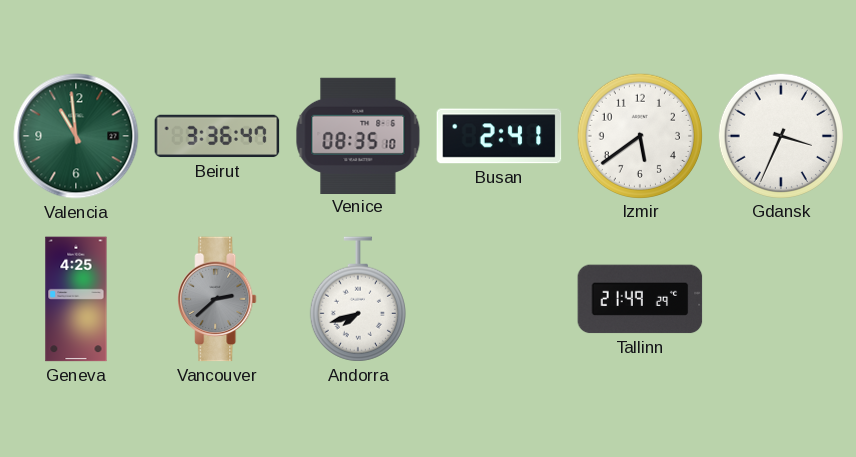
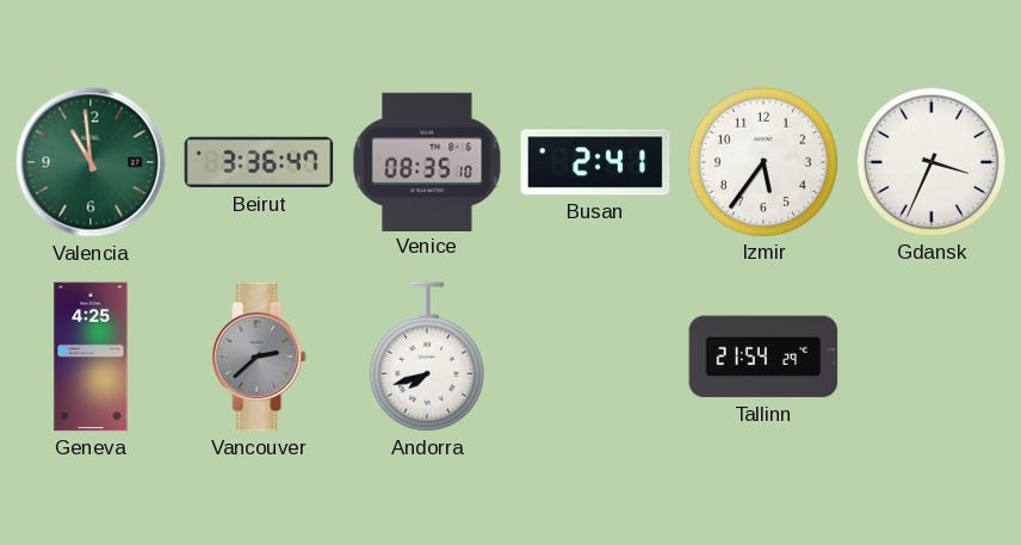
Izmir: 5:39 -> 5:36 (762, 161)
Tallinn: 21:49 -> 21:54 (763, 357)
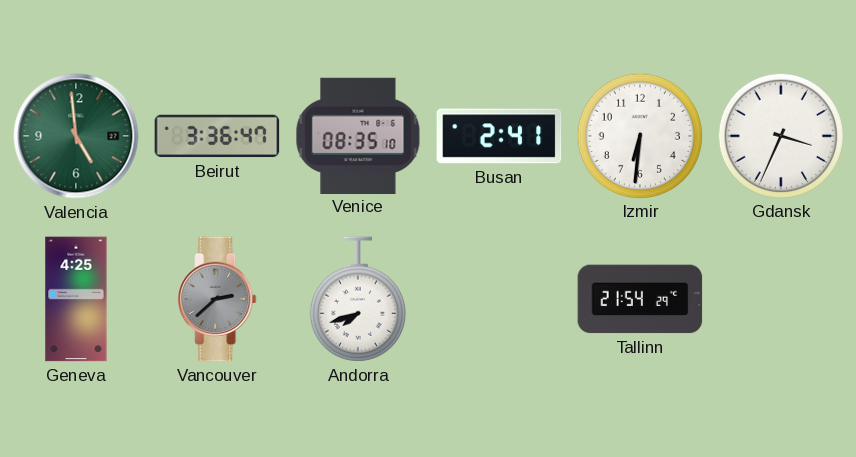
Valencia: 10:59 -> 4:59 (76, 136)
Izmir: 5:36 -> 6:31 (639, 135)
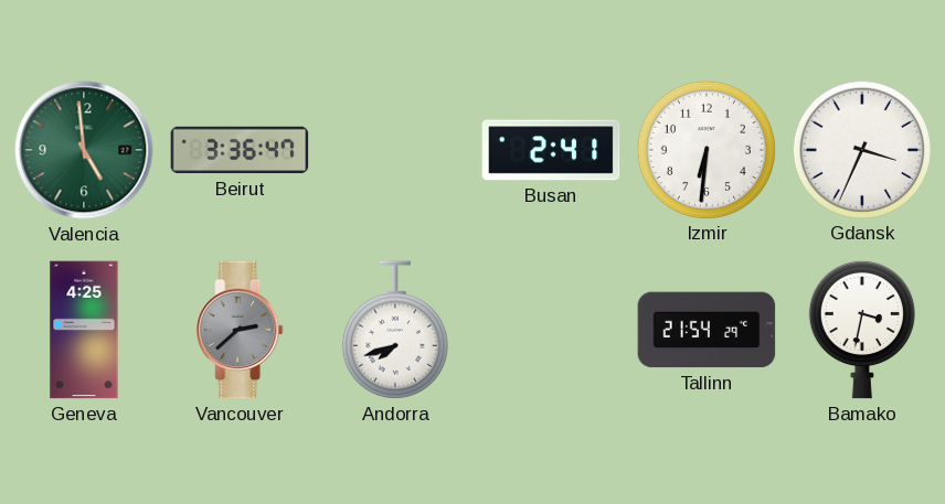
Venice: 08:35 -> none (358, 135)
Bamako: none -> 3:32 (862, 330)
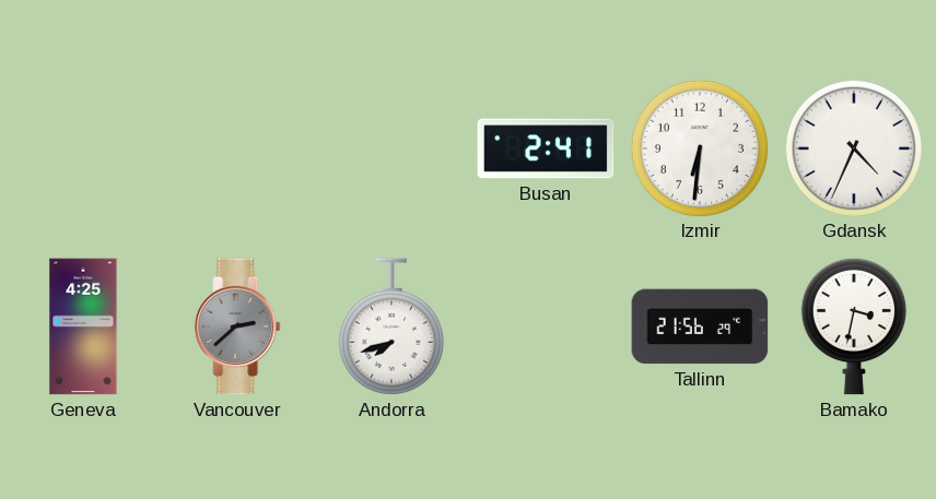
Valencia: 4:59 -> none (84, 150)
Beirut: 3:36 -> none (240, 150)
Gdansk: 3:34 -> 4:34 (853, 147)
Tallinn: 21:54 -> 21:56 (700, 326)
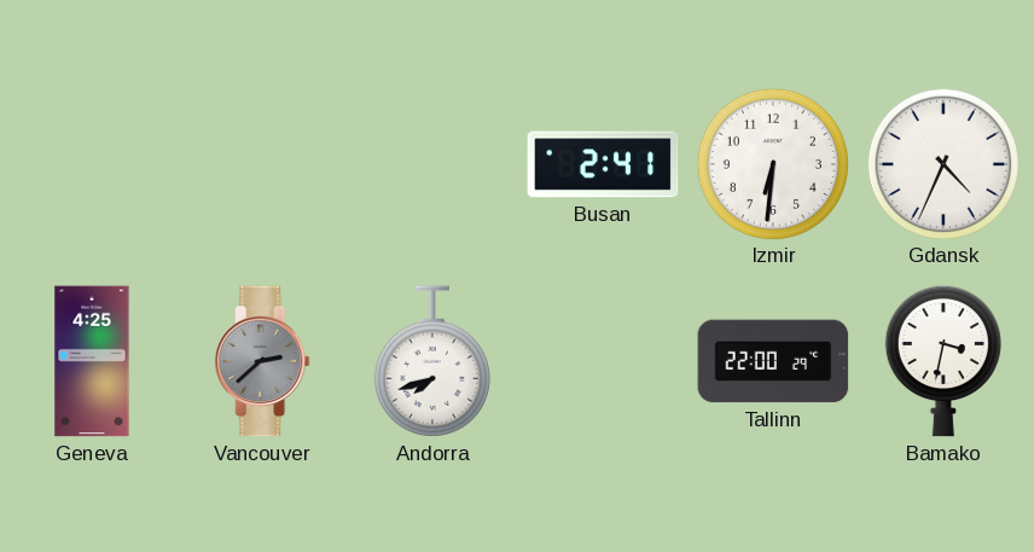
Tallinn: 21:56 -> 22:00 (773, 361)
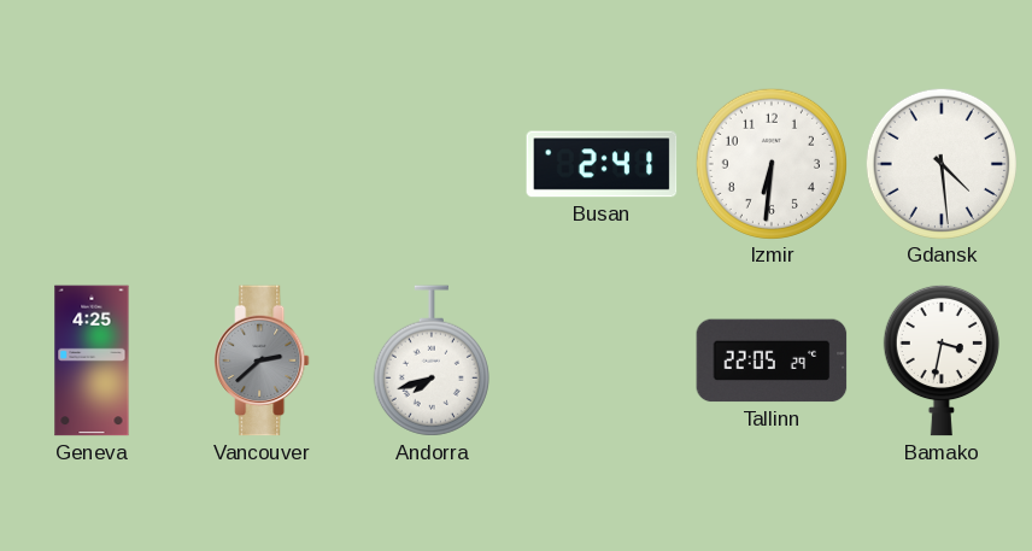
Gdansk: 4:34 -> 4:29 (940, 163)
Tallinn: 22:00 -> 22:05 (772, 361)
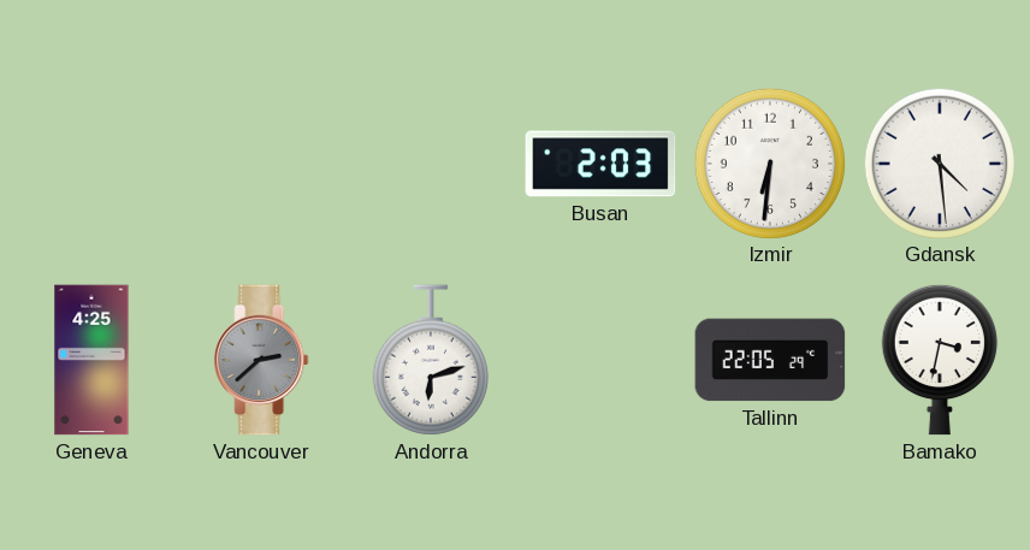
Busan: 2:41 -> 2:03 (600, 164)
Andorra: 7:42 -> 6:12 (431, 360)
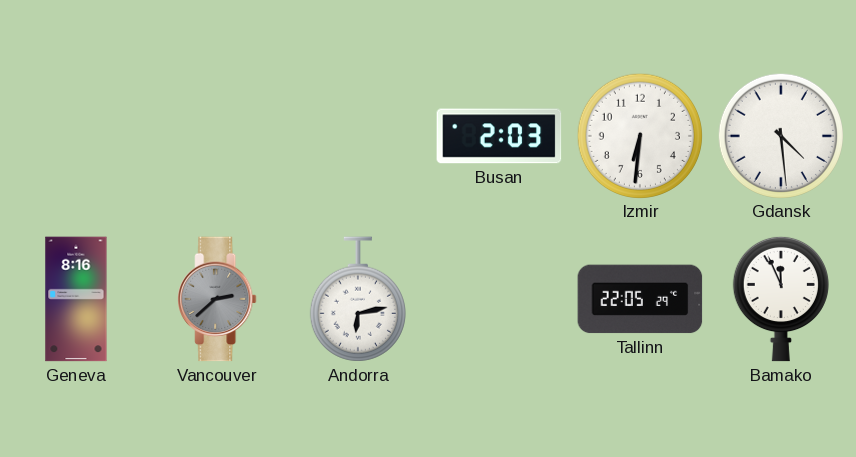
Geneva: 4:25 -> 8:16 (76, 299)
Andorra: 6:12 -> 6:13 (358, 299)
Bamako: 3:32 -> 11:56 (781, 299)
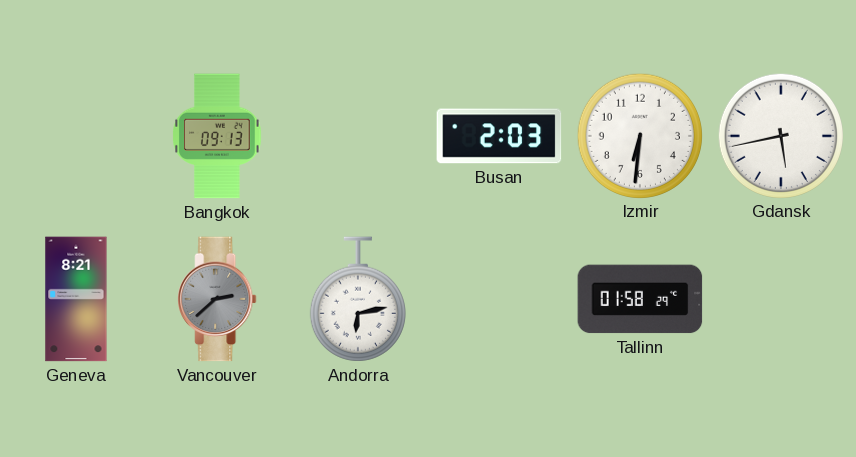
Bangkok: none -> 09:13 (217, 136)
Gdansk: 4:29 -> 5:43 (780, 135)
Geneva: 8:16 -> 8:21 (76, 299)
Tallinn: 22:05 -> 01:58 (640, 299)
Bamako: 11:56 -> none (781, 299)
